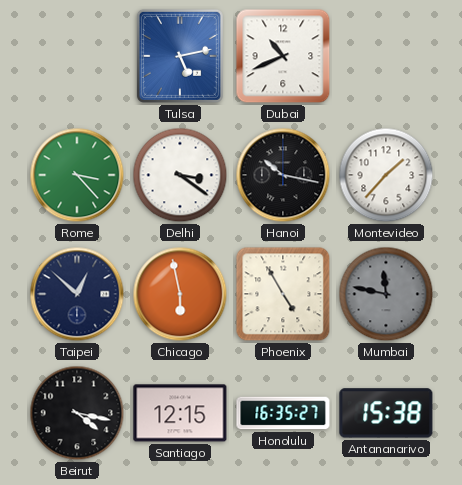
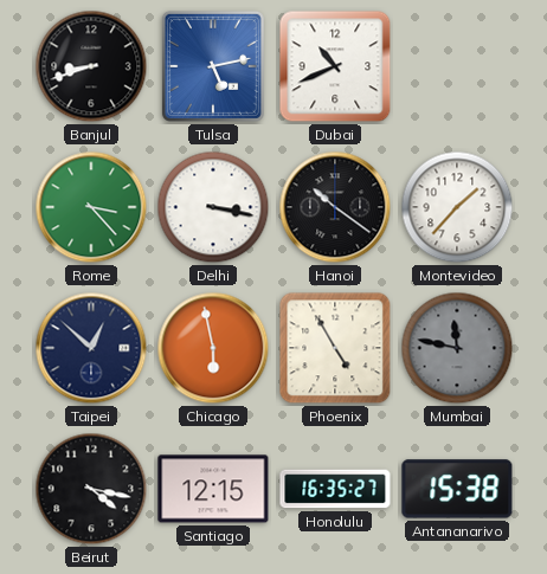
Banjul: none -> 8:42 (91, 66)
Delhi: 3:21 -> 3:17 (213, 207)
Hanoi: 10:17 -> 10:21 (335, 207)
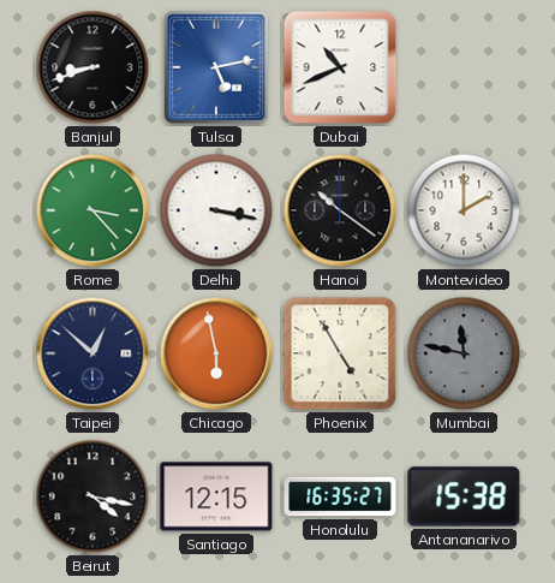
Montevideo: 1:37 -> 2:00 (464, 210)
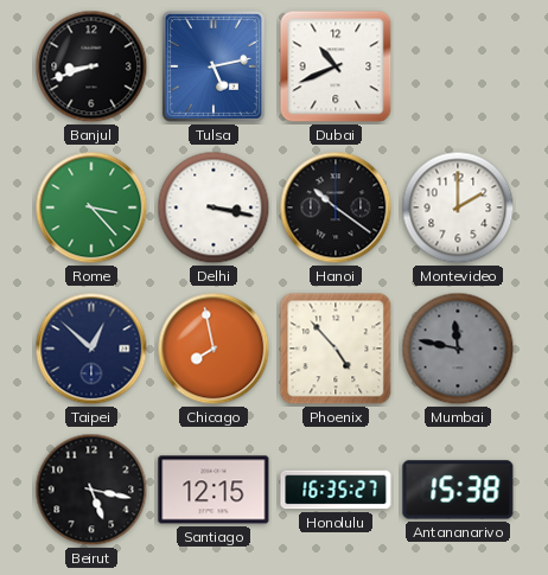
Chicago: 5:58 -> 7:58 (214, 349)
Phoenix: 4:55 -> 4:53 (336, 349)
Beirut: 4:17 -> 5:17 (91, 490)
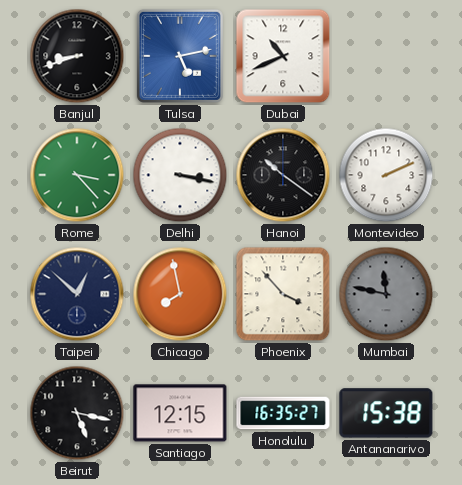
Montevideo: 2:00 -> 2:11 (386, 175)
Phoenix: 4:53 -> 3:53 (283, 294)
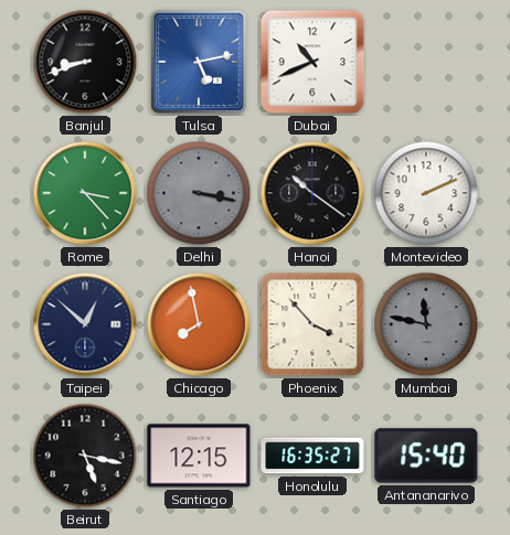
Delhi dial: white -> grey (199, 193)
Antananarivo: 15:38 -> 15:40 (426, 456)
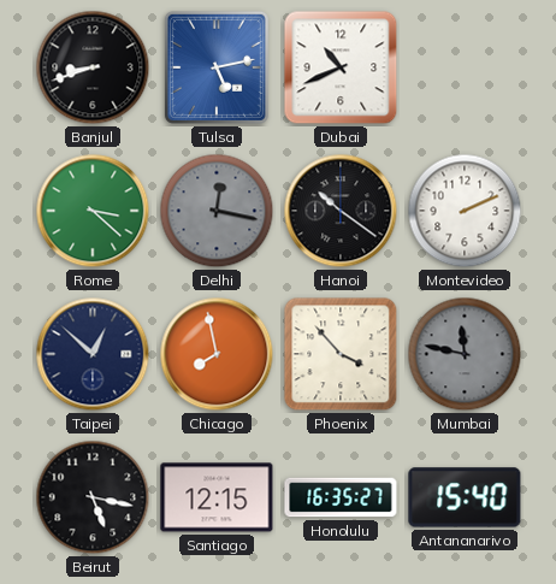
Rome: 3:23 -> 3:22 (93, 211)
Delhi: 3:17 -> 12:17 (217, 211)
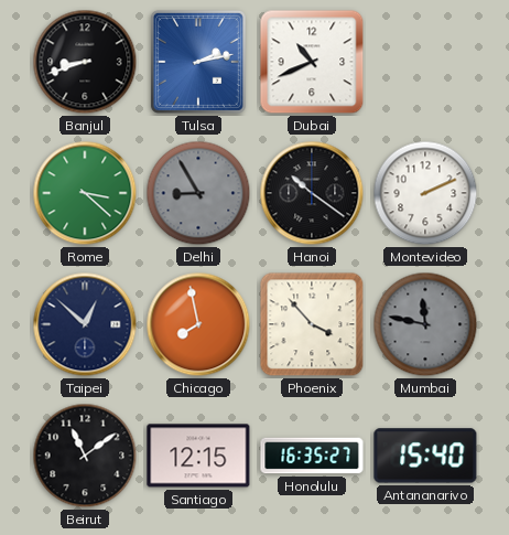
Tulsa: 5:13 -> 2:13 (198, 62)
Delhi: 12:17 -> 8:55 (198, 193)
Beirut: 5:17 -> 11:09 (85, 456)
